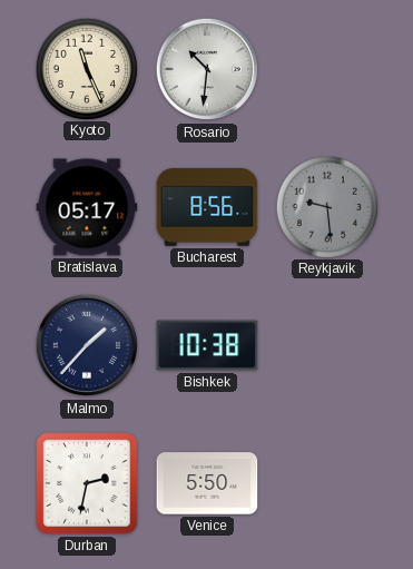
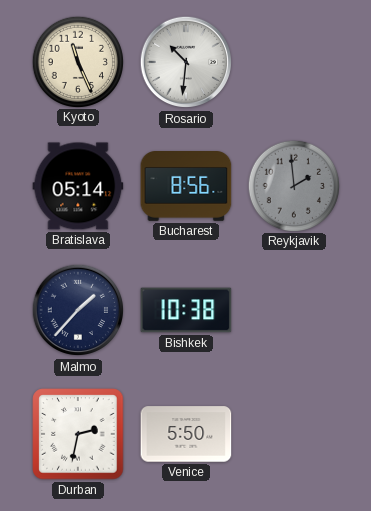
Bratislava: 05:17 -> 05:14 (78, 186)
Reykjavik: 9:29 -> 1:59 (293, 185)
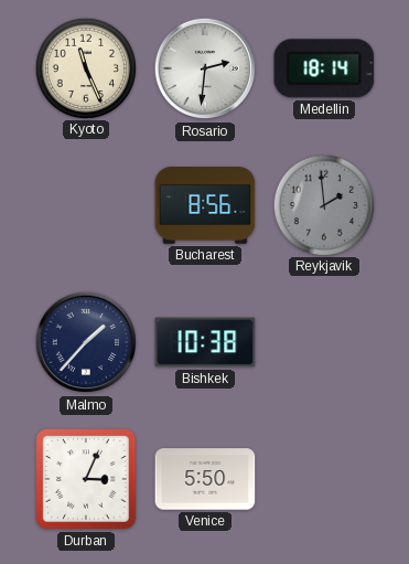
Rosario: 10:31 -> 2:31 (205, 68)
Medellin: none -> 18:14 (324, 68)
Bratislava: 05:14 -> none (78, 186)
Durban: 2:32 -> 3:04 (86, 479)
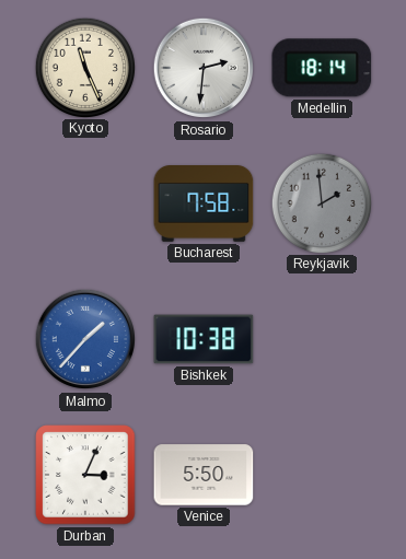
Bucharest: 8:56 -> 7:58 (204, 205)
Malmo dial: navy -> blue (85, 339)
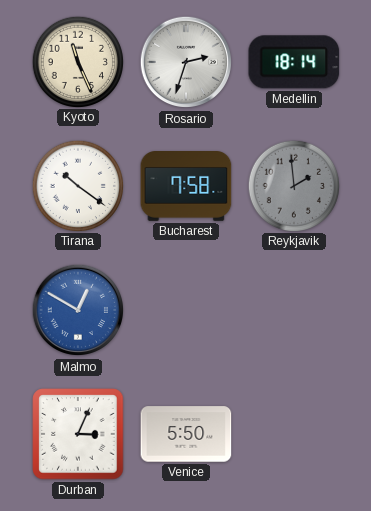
Rosario: 2:31 -> 2:33 (186, 62)
Tirana: none -> 10:21 (77, 185)
Malmo: 1:37 -> 12:50 (78, 310)
Bishkek: 10:38 -> none (204, 339)
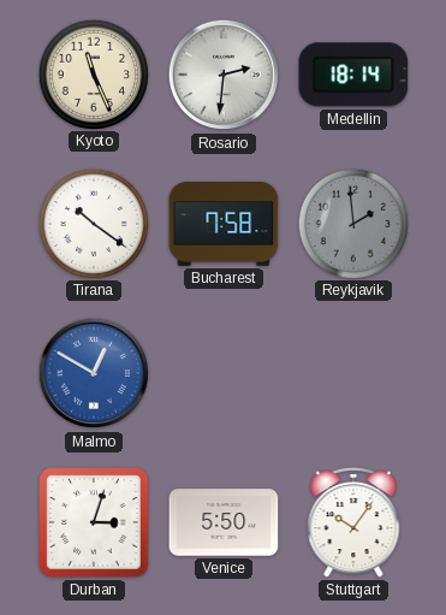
Rosario: 2:33 -> 2:31 (224, 75)
Durban: 3:04 -> 3:03 (94, 522)
Stuttgart: none -> 10:06 (353, 524)
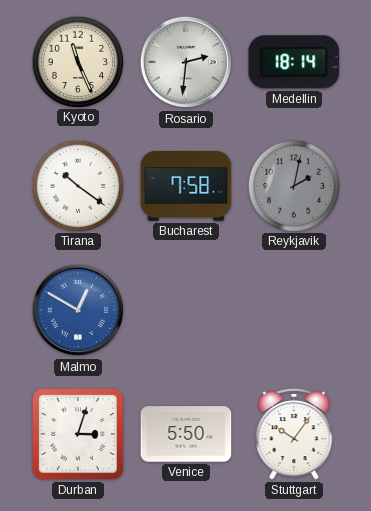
Reykjavik: 1:59 -> 2:02 (293, 185)
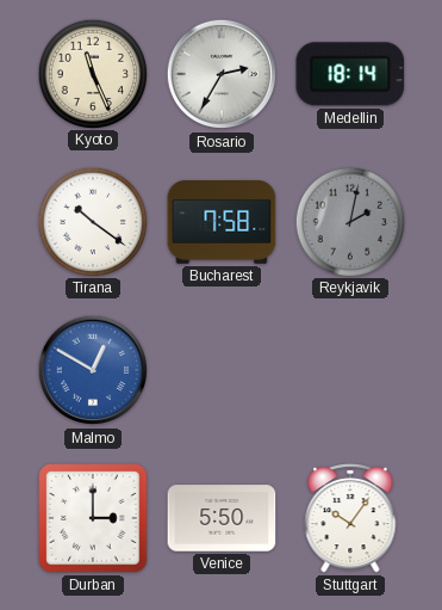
Rosario: 2:31 -> 2:35 (222, 74)
Durban: 3:03 -> 3:00 (93, 518)
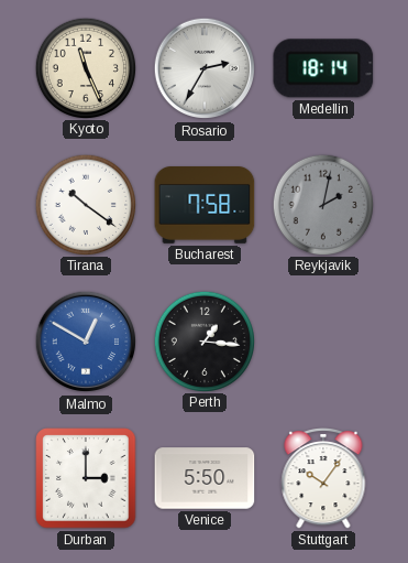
Perth: none -> 1:16 (203, 340)
